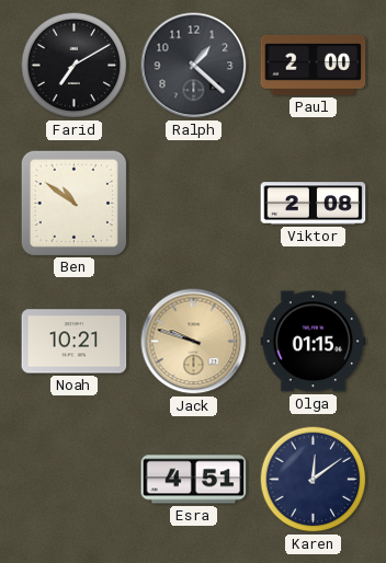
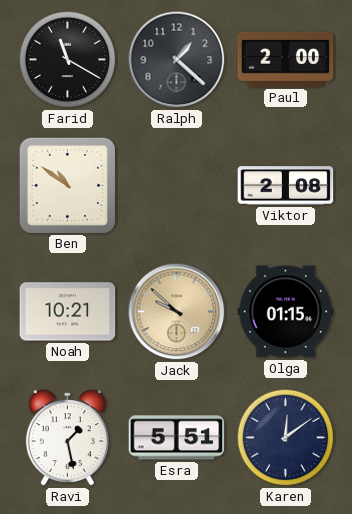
Farid: 7:10 -> 11:20 (68, 60)
Jack: 9:48 -> 9:52 (177, 312)
Ravi: none -> 1:28 (67, 438)
Esra: 4:51 -> 5:51 (177, 438)
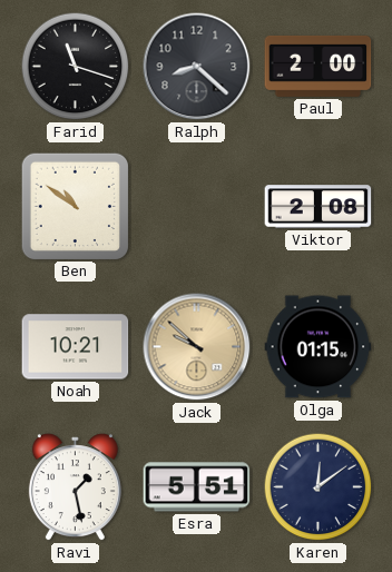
Farid: 11:20 -> 11:18 (76, 67)
Ralph: 1:22 -> 8:22 (197, 67)
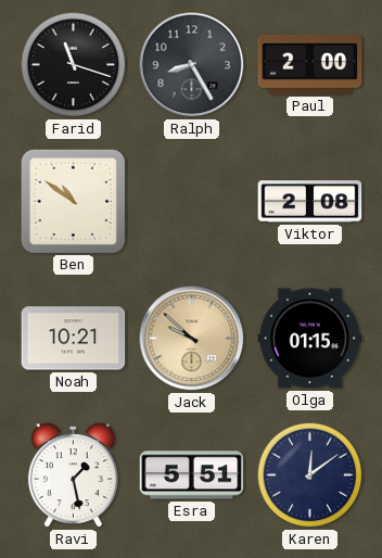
Ralph: 8:22 -> 8:25 (192, 65)
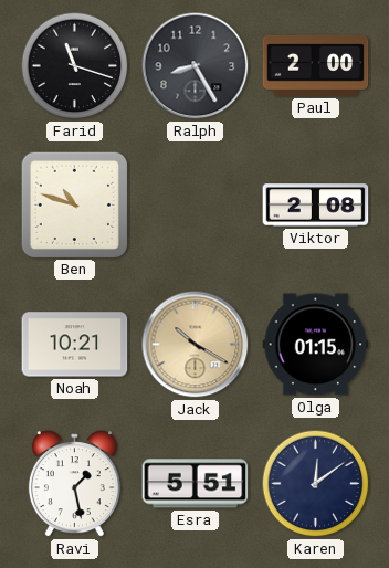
Ben: 10:51 -> 10:48 (74, 204)
Jack: 9:52 -> 10:20 (196, 345)
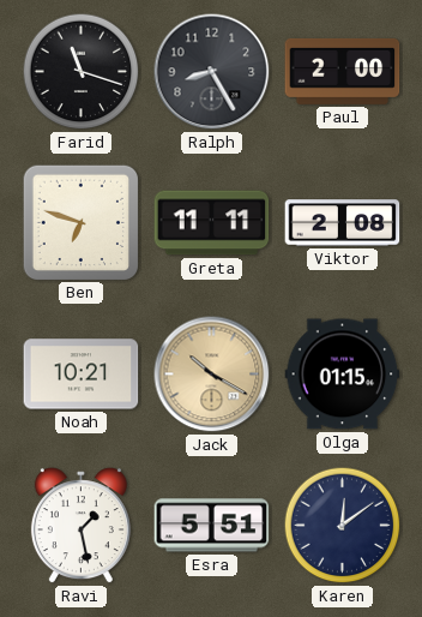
Ben: 10:48 -> 6:48 (80, 222)
Greta: none -> 11:11 (212, 223)
